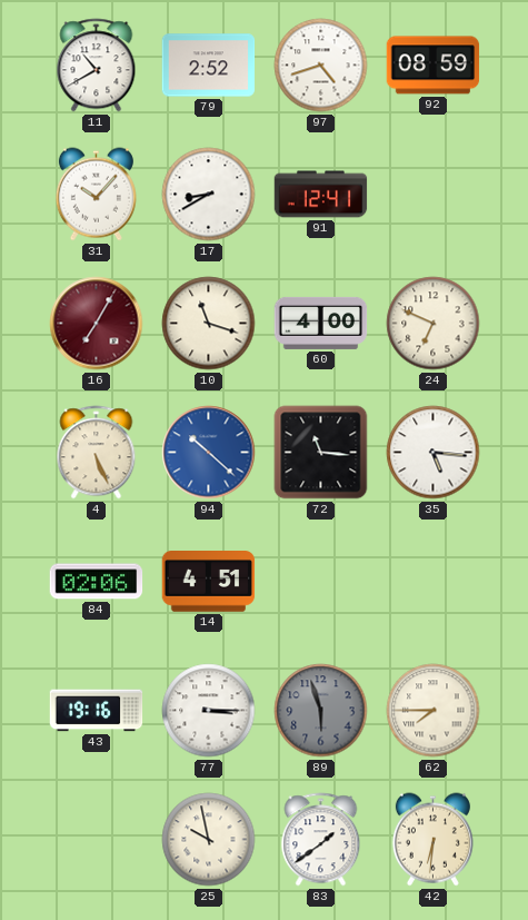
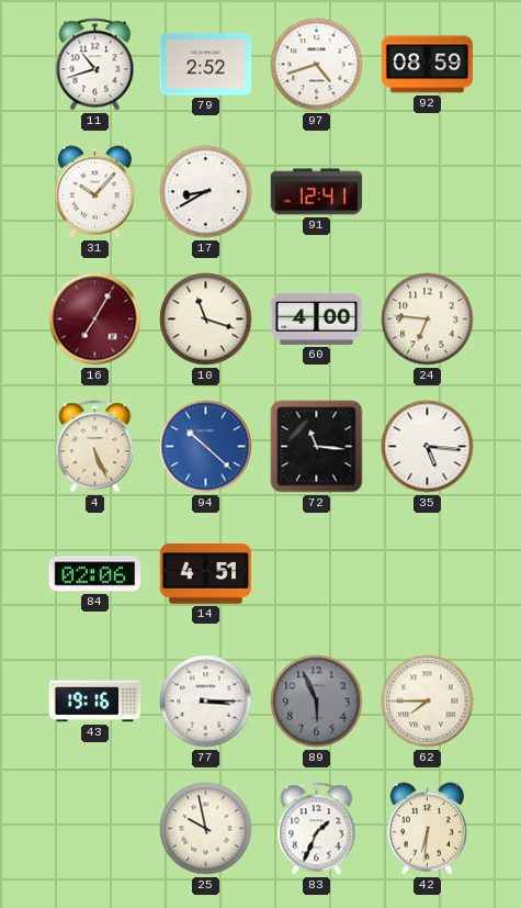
11: 10:40 -> 10:42 (95, 65)
24: 6:49 -> 6:46 (428, 320)
89: 5:57 -> 5:56 (317, 702)
83: 1:39 -> 1:34 (317, 829)
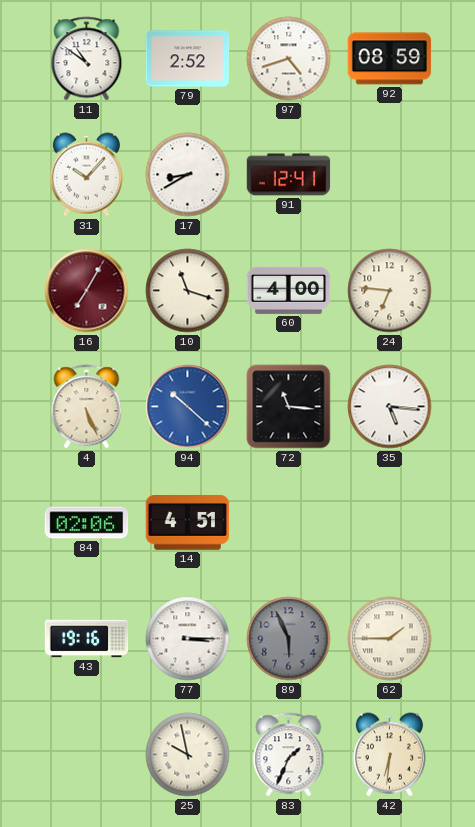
11: 10:42 -> 10:51 (87, 59)
62: 7:45 -> 1:45 (390, 639)
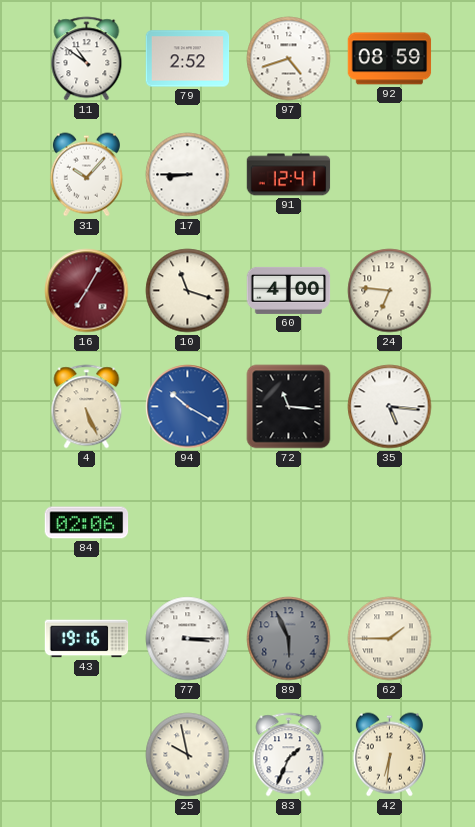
17: 8:40 -> 8:45 (188, 175)
94: 10:22 -> 10:20 (188, 407)
14: 4:51 -> none (188, 523)
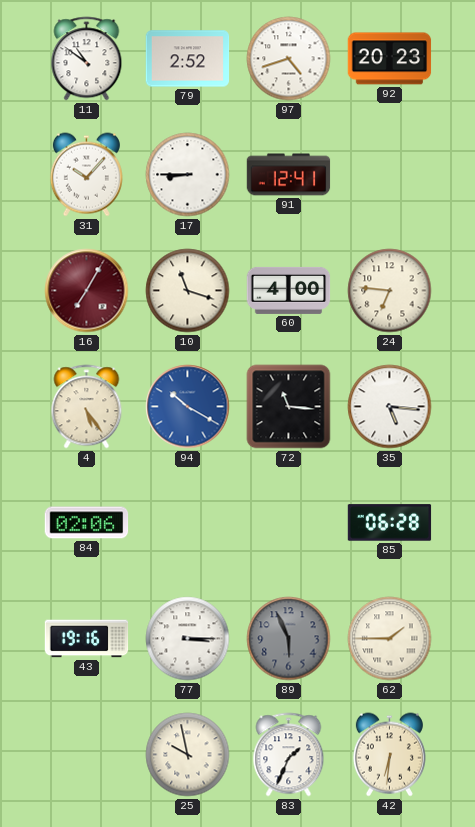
92: 08:59 -> 20:23 (390, 59)
4: 5:26 -> 5:24 (87, 407)
85: none -> 06:28 (390, 523)
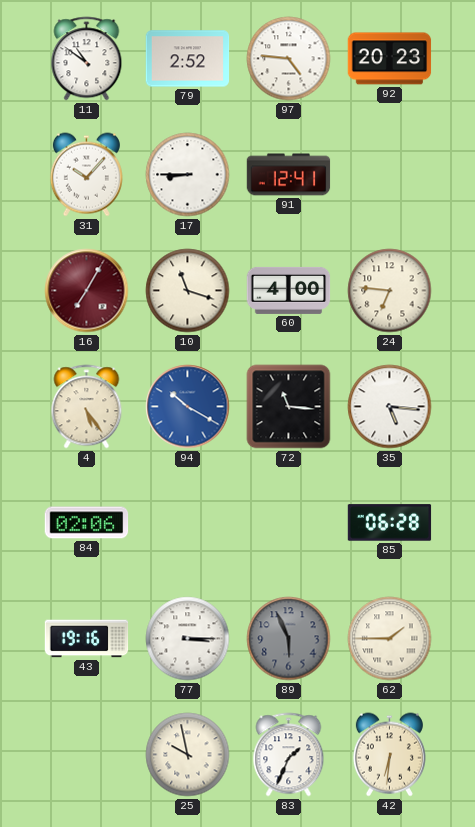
97: 4:42 -> 4:46 (289, 59)
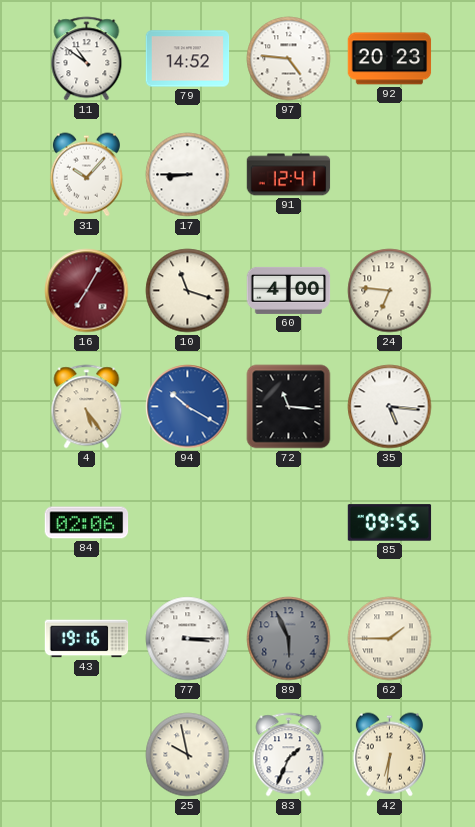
79: 2:52 -> 14:52 (188, 59)
85: 06:28 -> 09:55 (390, 523)
